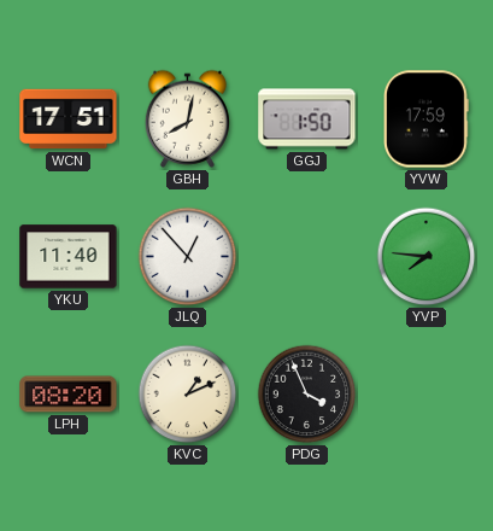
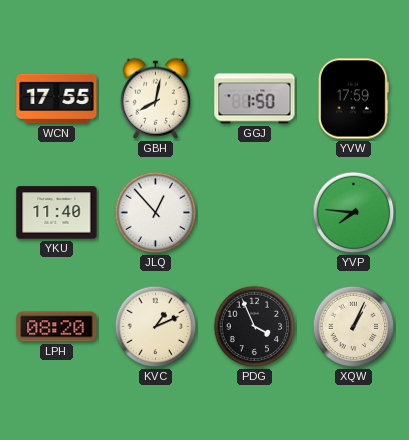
WCN: 17:51 -> 17:55 (57, 99)
XQW: none -> 1:04 (354, 327)
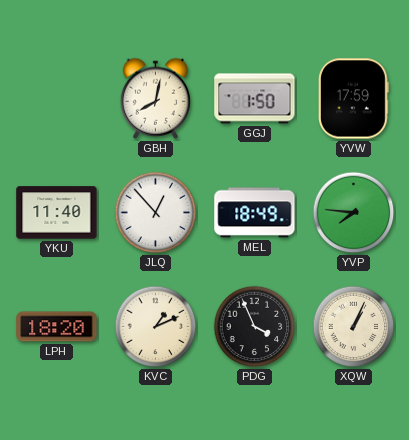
WCN: 17:55 -> none (57, 99)
MEL: none -> 18:49 (255, 213)
LPH: 08:20 -> 18:20 (57, 327)
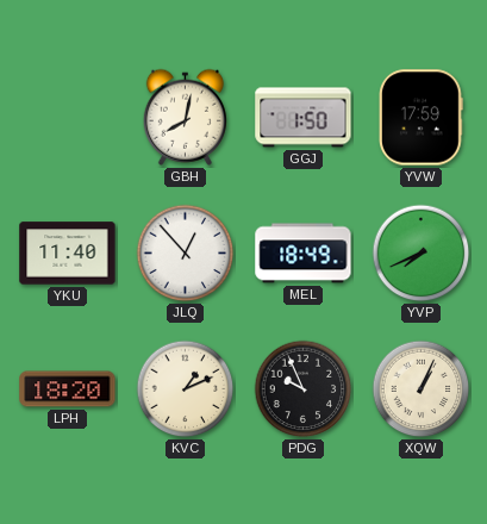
YVP: 7:46 -> 7:41 (422, 254)
PDG: 3:56 -> 9:56 (304, 389)
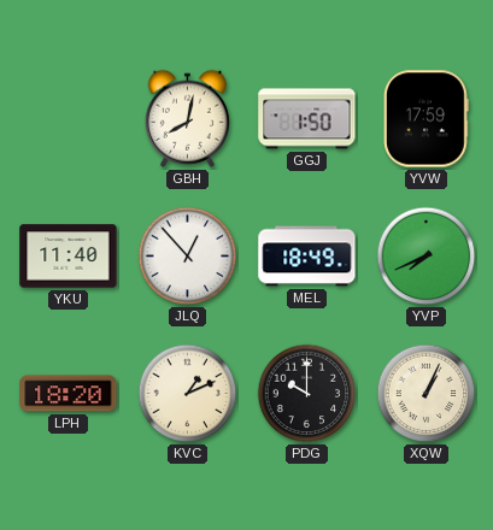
PDG: 9:56 -> 10:00 (307, 394)
